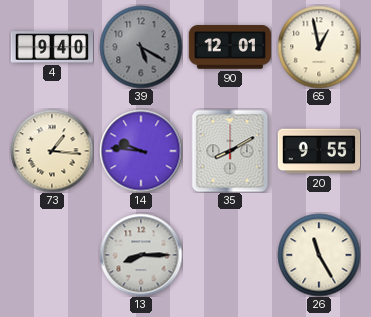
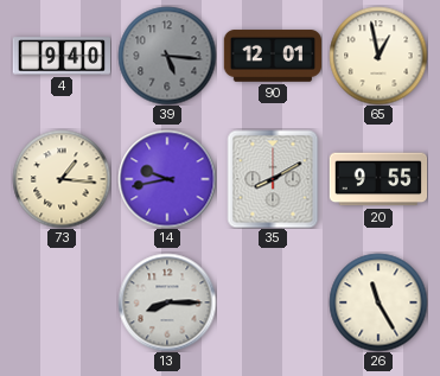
39: 5:20 -> 5:16 (167, 56)
14: 9:46 -> 9:43 (167, 179)
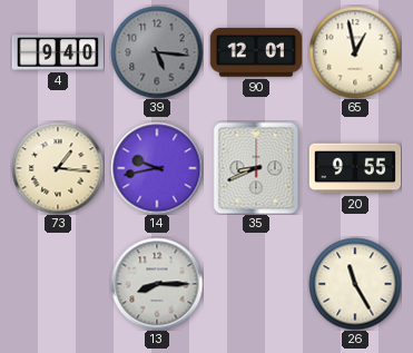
35: 8:10 -> 8:41 (256, 168)
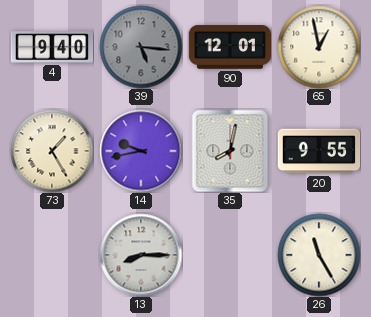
73: 1:16 -> 1:25 (52, 151)
35: 8:41 -> 8:02 (230, 151)
